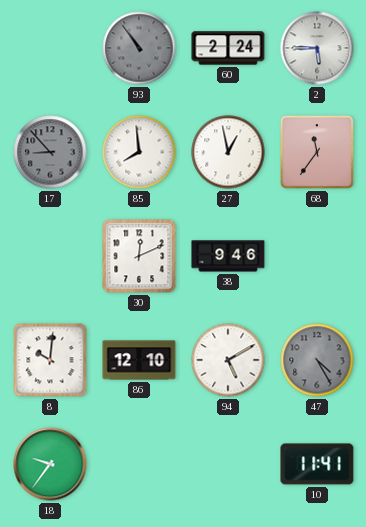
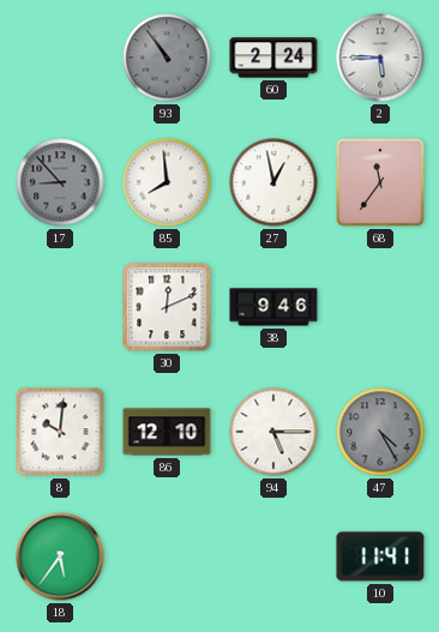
94: 5:10 -> 5:15 (273, 432)
18: 9:36 -> 5:36 (60, 556)
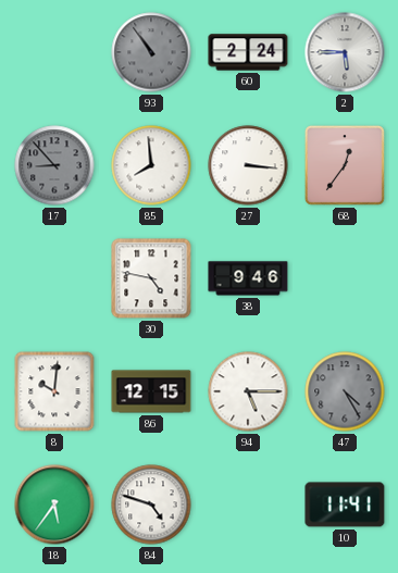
27: 12:58 -> 3:16 (248, 165)
68: 11:36 -> 12:36 (345, 165)
30: 12:11 -> 4:47 (151, 278)
86: 12:10 -> 12:15 (151, 391)
84: none -> 4:48 (151, 505)
